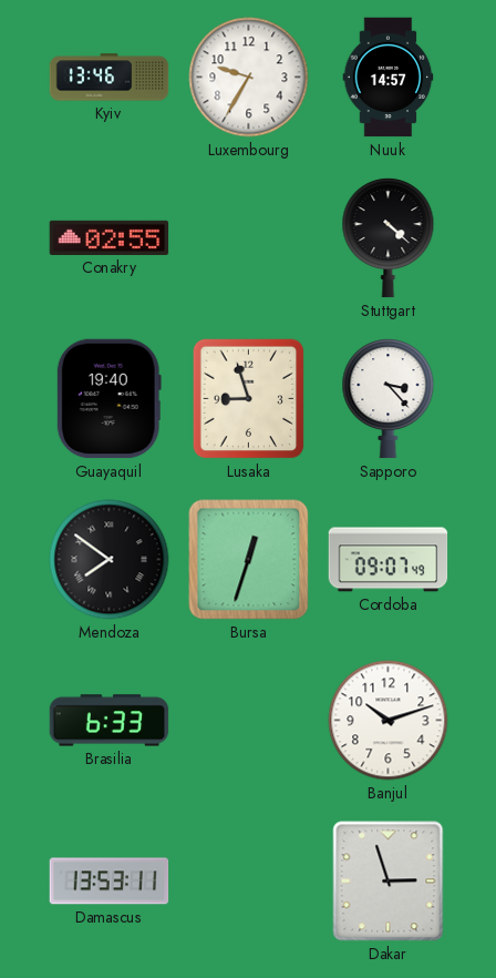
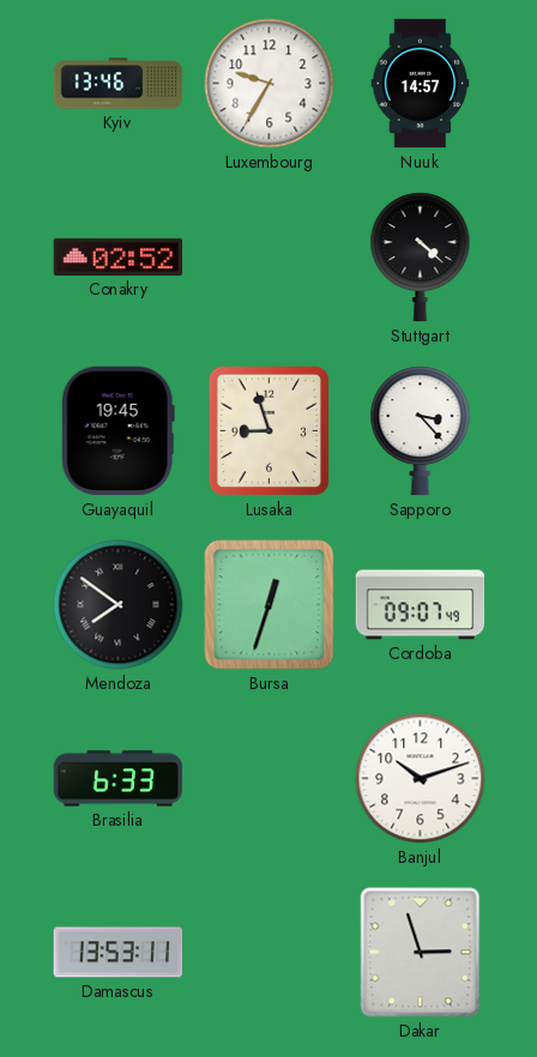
Conakry: 02:55 -> 02:52 (119, 256)
Guayaquil: 19:40 -> 19:45 (117, 431)
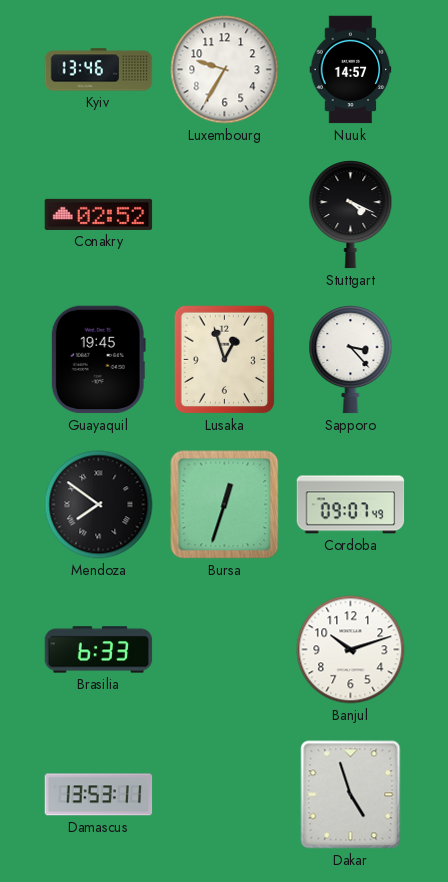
Stuttgart: 4:22 -> 4:19 (351, 215)
Lusaka: 8:57 -> 12:57 (225, 360)
Dakar: 2:57 -> 4:57 (351, 795)
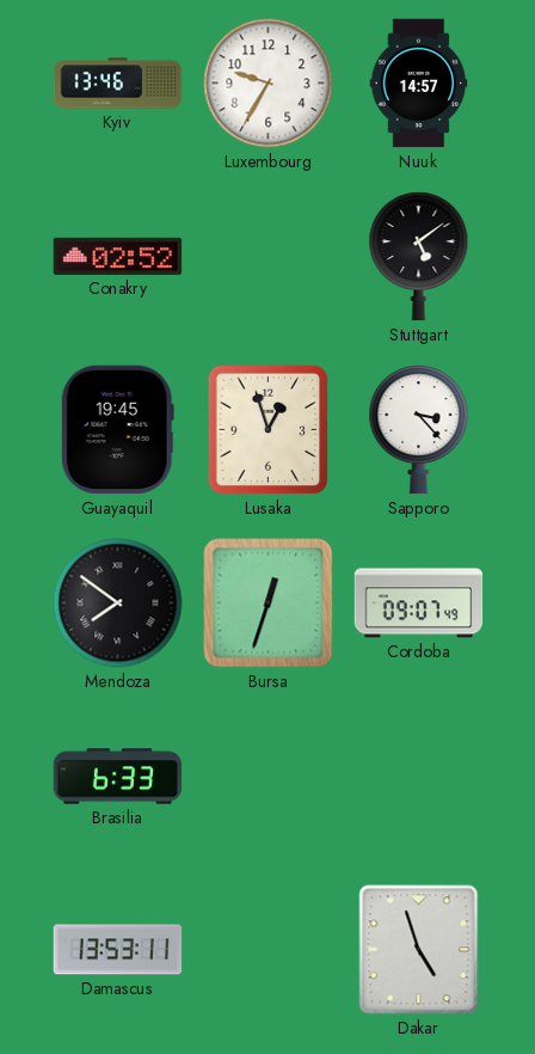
Stuttgart: 4:19 -> 5:09 (419, 257)
Banjul: 10:12 -> none (351, 650)
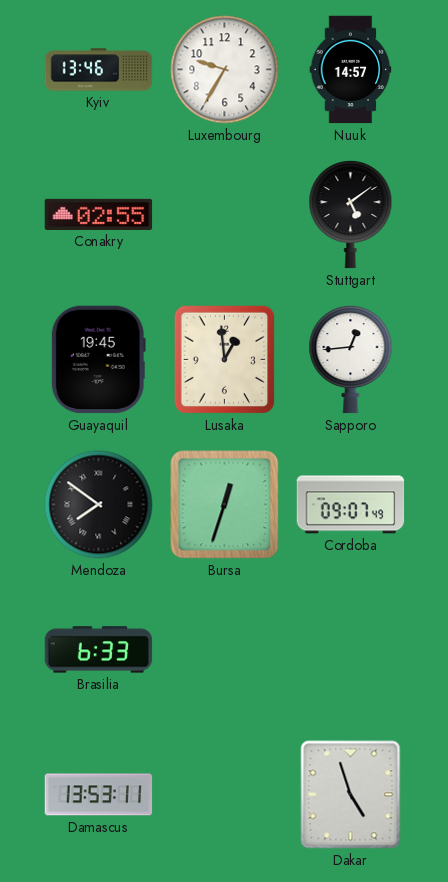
Conakry: 02:52 -> 02:55 (99, 214)
Lusaka: 12:57 -> 12:59 (225, 360)
Sapporo: 3:23 -> 12:44 (351, 360)
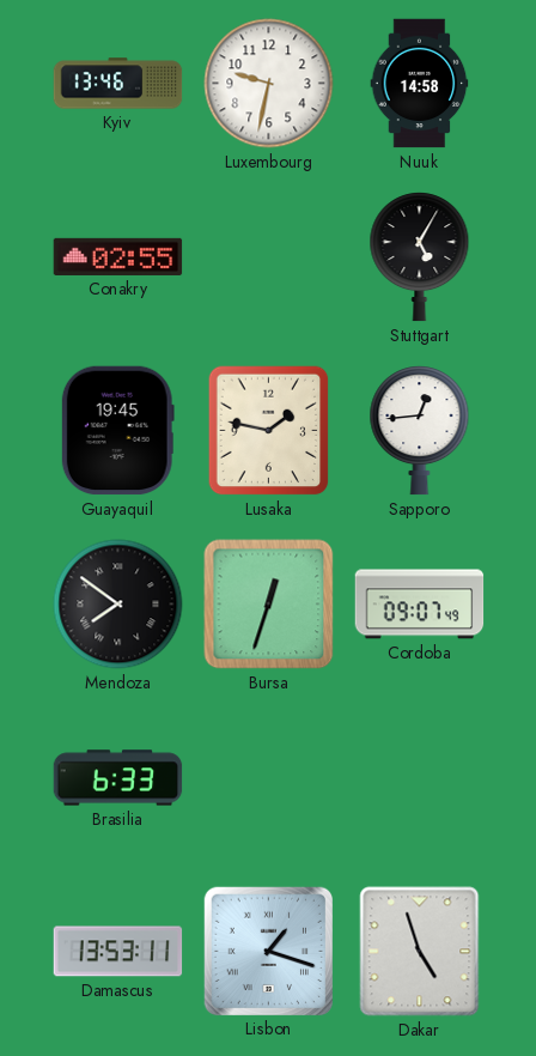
Luxembourg: 9:35 -> 9:32 (269, 84)
Nuuk: 14:57 -> 14:58 (420, 84)
Stuttgart: 5:09 -> 5:05 (420, 257)
Lusaka: 12:59 -> 1:47 (269, 431)
Lisbon: none -> 1:18 (268, 951)
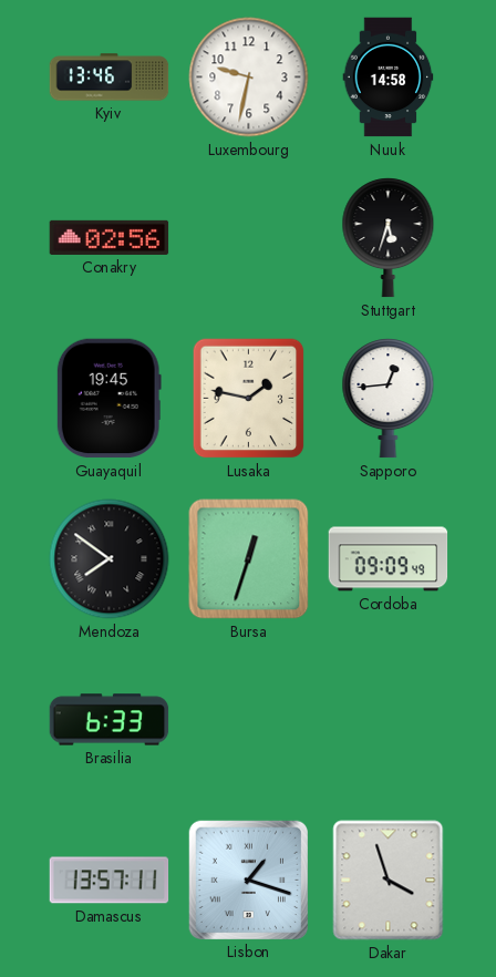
Conakry: 02:55 -> 02:56 (110, 237)
Stuttgart: 5:05 -> 5:33 (389, 238)
Cordoba: 09:07 -> 09:09 (389, 559)
Damascus: 13:53 -> 13:57 (110, 881)
Dakar: 4:57 -> 3:57 (389, 881)
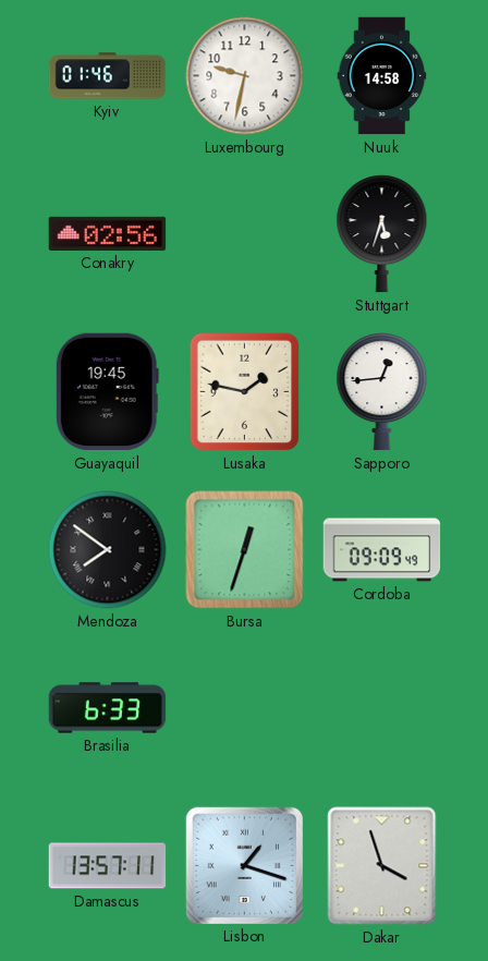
Kyiv: 13:46 -> 01:46 (108, 76)
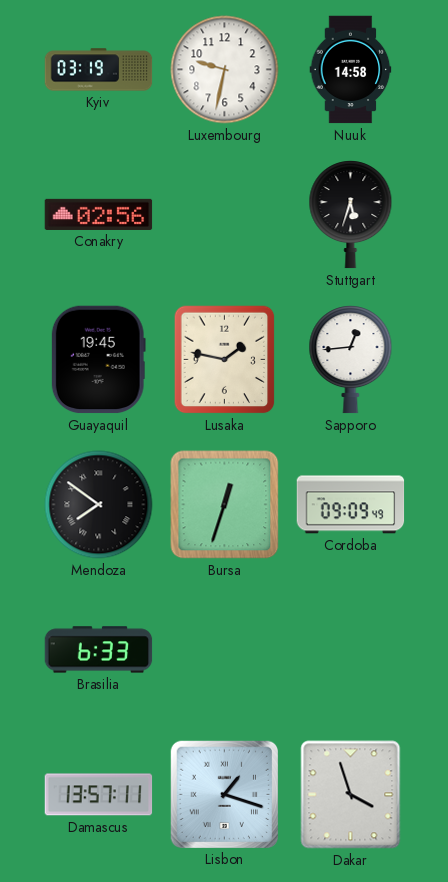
Kyiv: 01:46 -> 03:19 (99, 70)
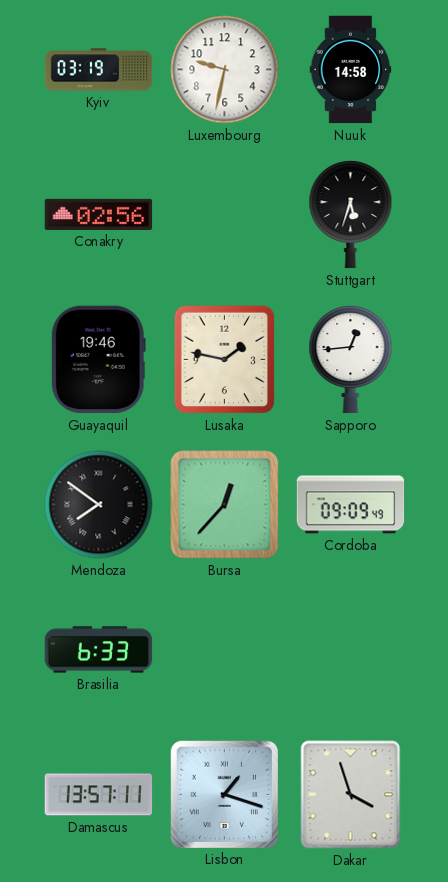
Guayaquil: 19:45 -> 19:46 (98, 360)
Bursa: 12:33 -> 12:37 (225, 505)
